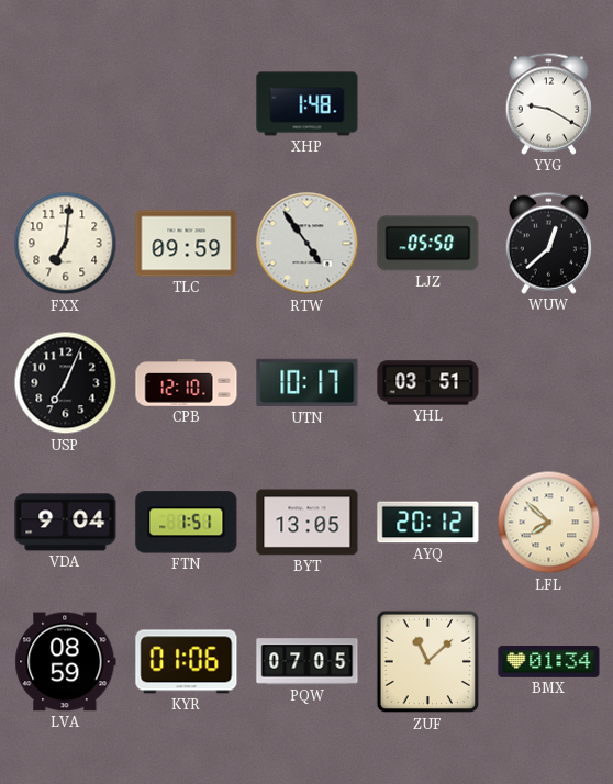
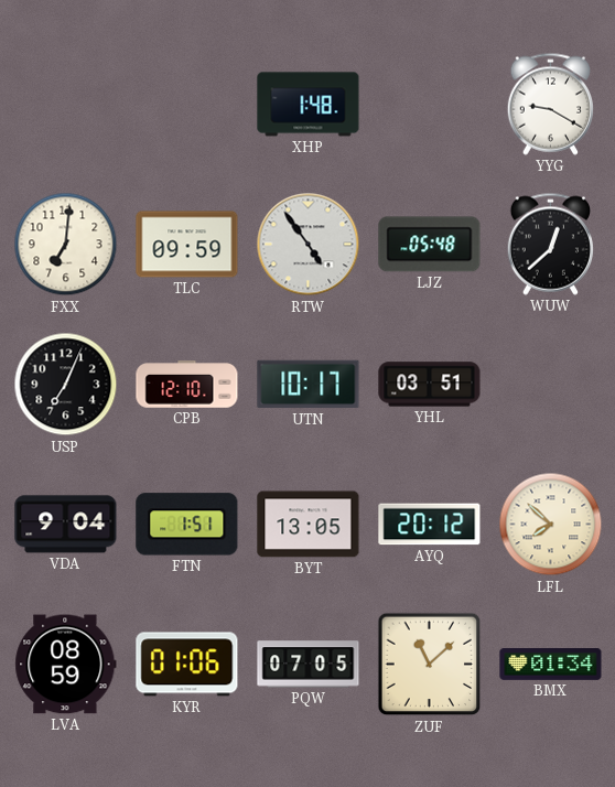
LJZ: 05:50 -> 05:48 (430, 245)
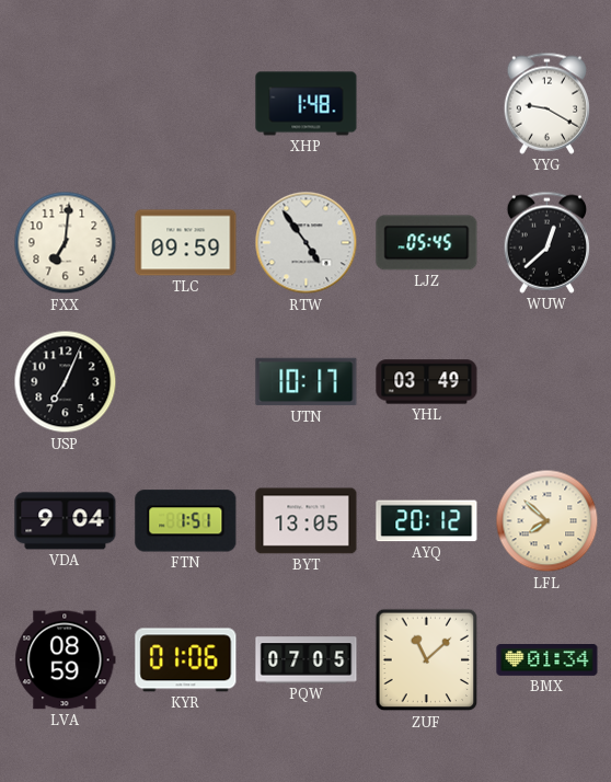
LJZ: 05:48 -> 05:45 (427, 243)
CPB: 12:10 -> none (187, 385)
YHL: 03:51 -> 03:49 (427, 382)
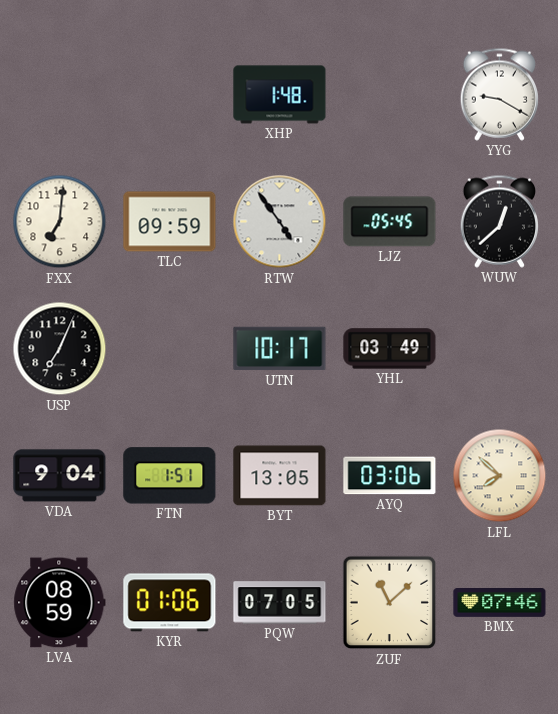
AYQ: 20:12 -> 03:06 (390, 476)
BMX: 01:34 -> 07:46 (500, 603)
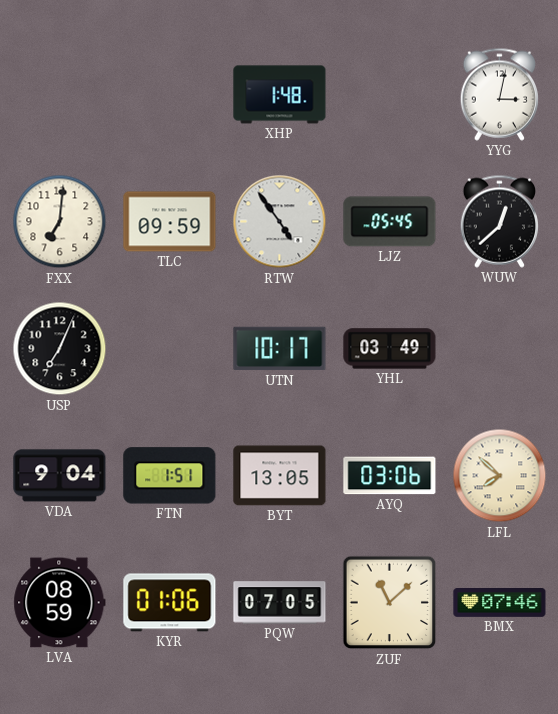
YYG: 9:20 -> 3:02 (499, 94)
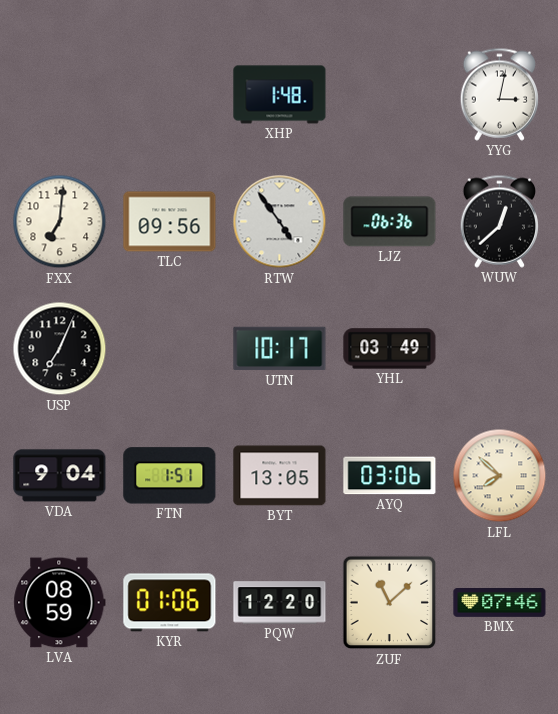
TLC: 09:59 -> 09:56 (170, 222)
LJZ: 05:45 -> 06:36 (390, 222)
PQW: 07:05 -> 12:20 (280, 603)
